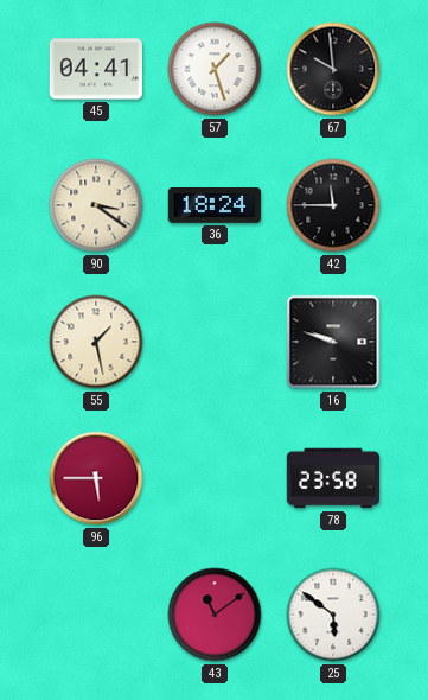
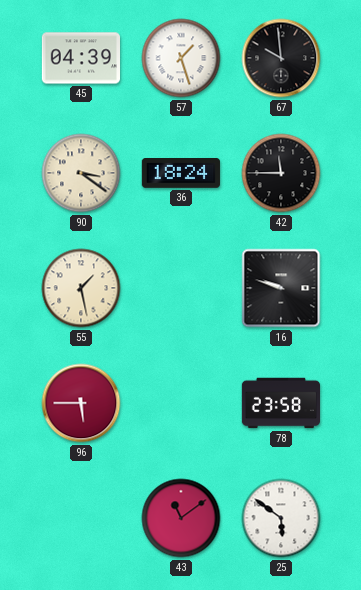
45: 04:41 -> 04:39 (80, 58)
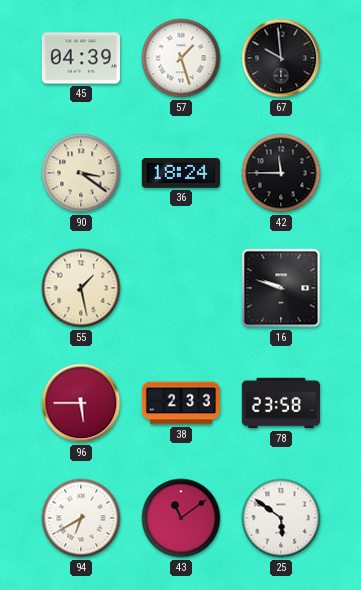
38: none -> 2:33 (180, 403)
94: none -> 6:40 (81, 518)
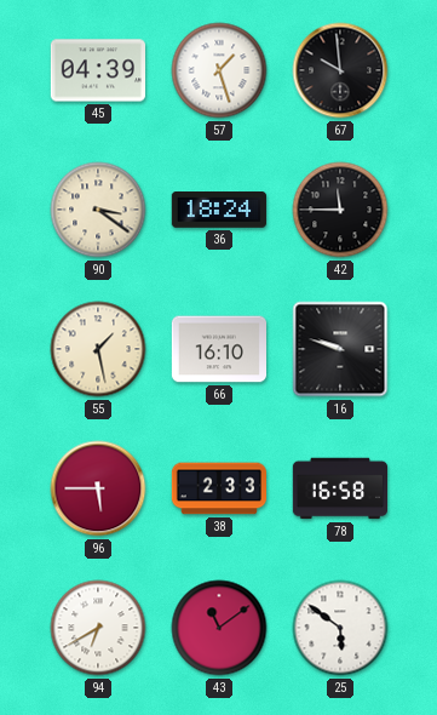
66: none -> 16:10 (218, 349)
78: 23:58 -> 16:58 (339, 488)
